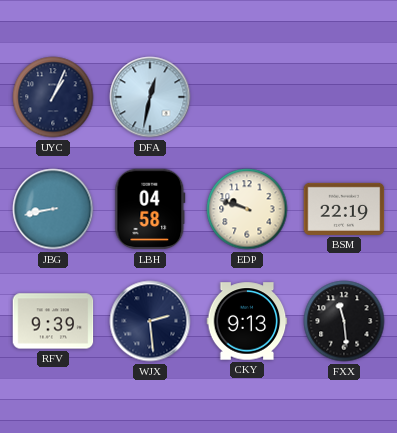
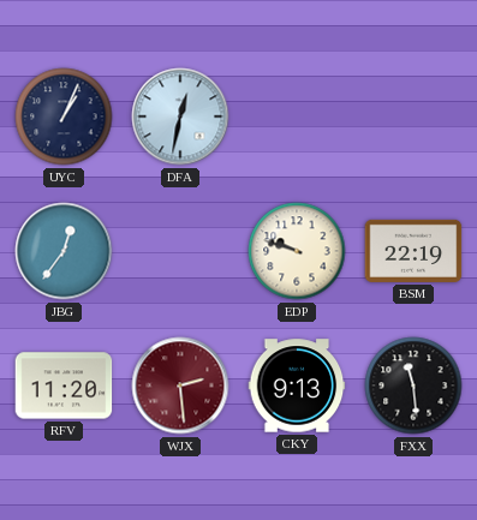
JBG: 8:43 -> 12:36 (64, 251)
LBH: 04:58 -> none (150, 209)
RFV: 9:39 -> 11:20 (64, 385)
WJX dial: navy -> burgundy (180, 385)
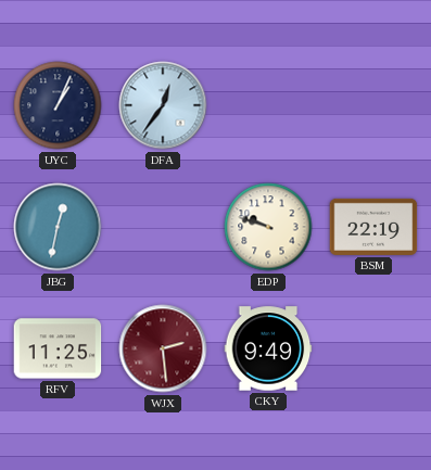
DFA: 12:32 -> 12:36 (163, 105)
JBG: 12:36 -> 12:32 (58, 227)
RFV: 11:20 -> 11:25 (58, 348)
CKY: 9:13 -> 9:49 (268, 348)
FXX: 11:29 -> none (413, 385)
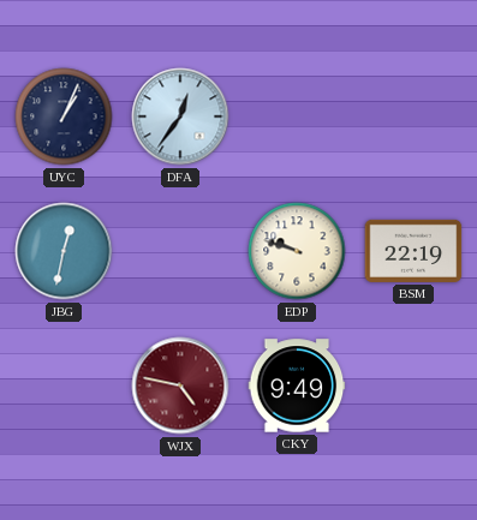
RFV: 11:25 -> none (58, 348)
WJX: 2:29 -> 4:47 (180, 385)
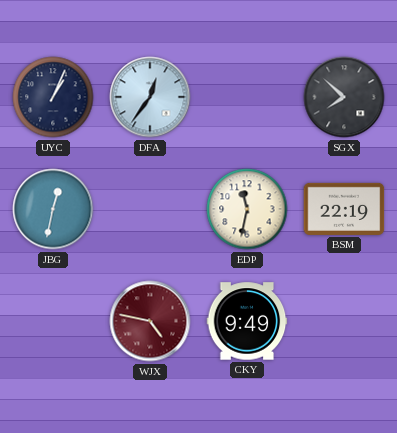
SGX: none -> 7:52 (344, 97)
EDP: 9:48 -> 11:32 (247, 209)
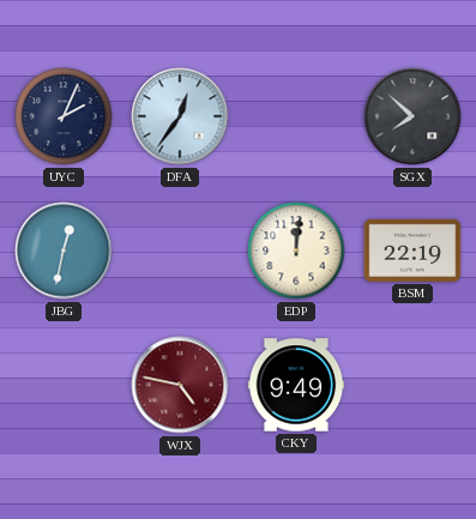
UYC: 1:04 -> 2:04 (64, 116)
EDP: 11:32 -> 12:01 (296, 251)
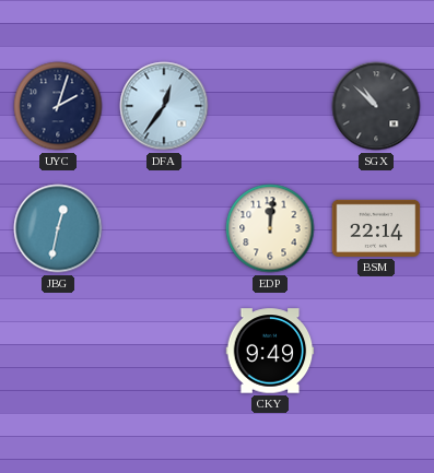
UYC: 2:04 -> 2:03 (58, 106)
SGX: 7:52 -> 10:52 (376, 106)
BSM: 22:19 -> 22:14 (376, 228)
WJX: 4:47 -> none (180, 385)
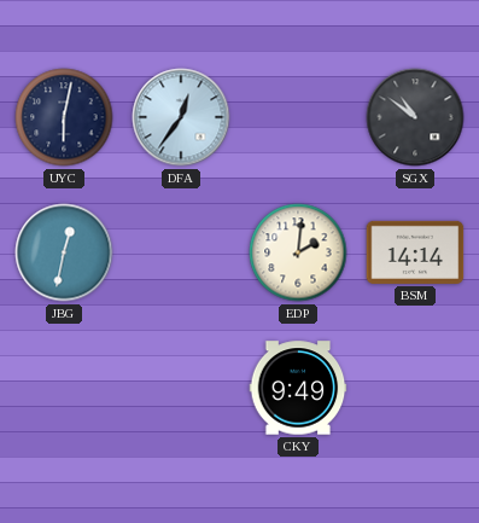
UYC: 2:03 -> 6:02 (64, 117)
SGX: 10:52 -> 10:51 (415, 117)
EDP: 12:01 -> 2:01 (298, 252)
BSM: 22:14 -> 14:14 (415, 252)
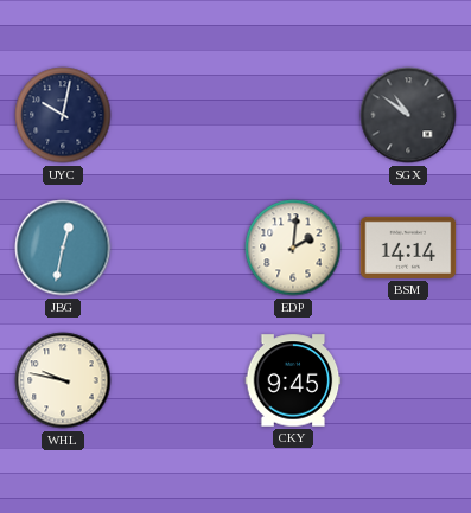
UYC: 6:02 -> 10:02 (63, 115)
DFA: 12:36 -> none (181, 117)
WHL: none -> 9:47 (63, 380)
CKY: 9:49 -> 9:45 (293, 380)
